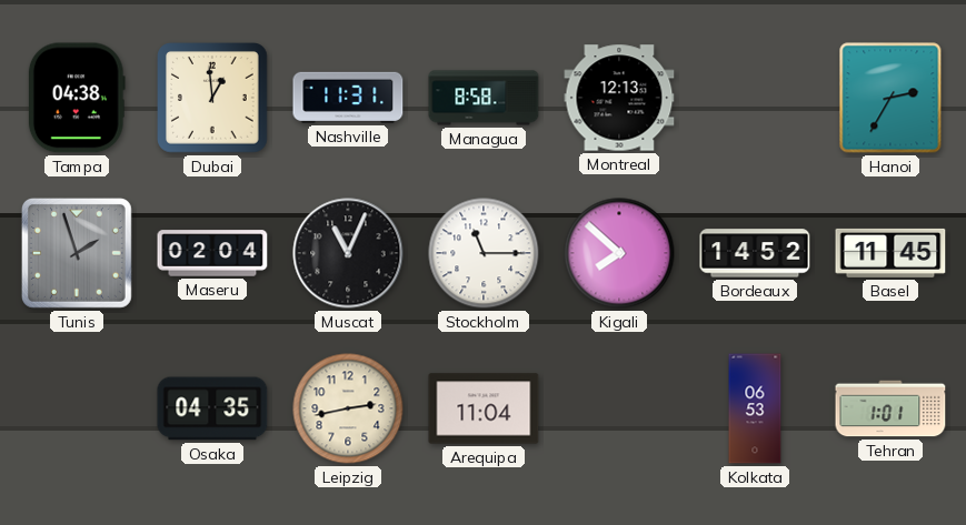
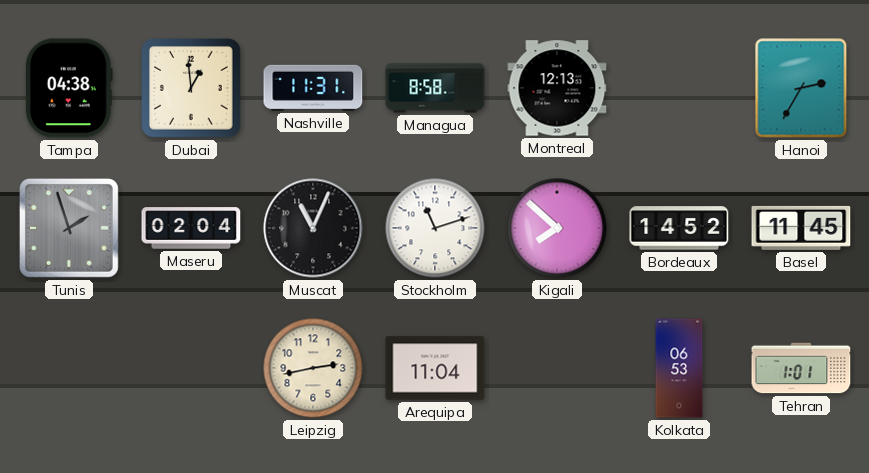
Stockholm: 11:15 -> 11:12 (435, 228)
Osaka: 04:35 -> none (212, 408)
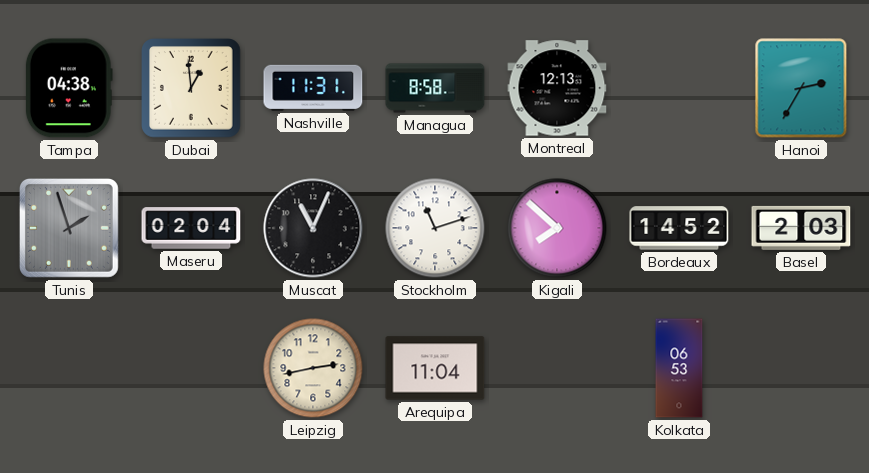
Basel: 11:45 -> 2:03 (801, 228)
Tehran: 1:01 -> none (801, 368)
